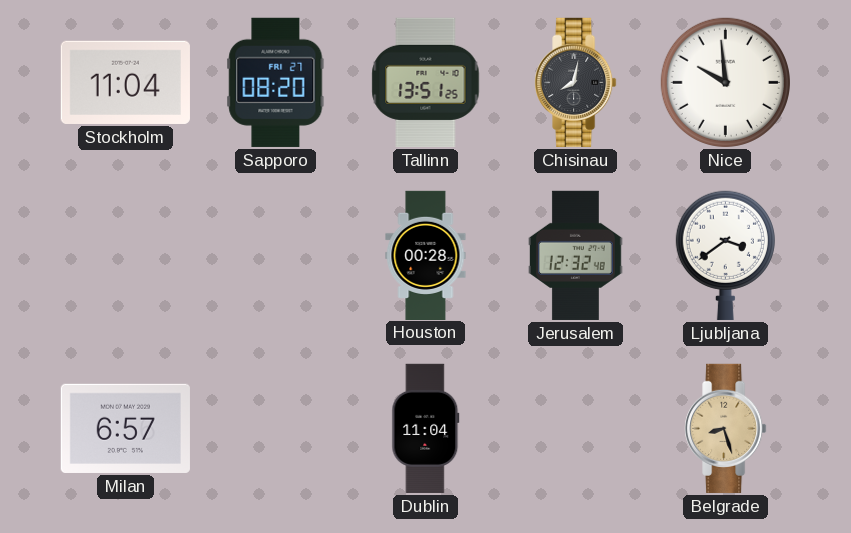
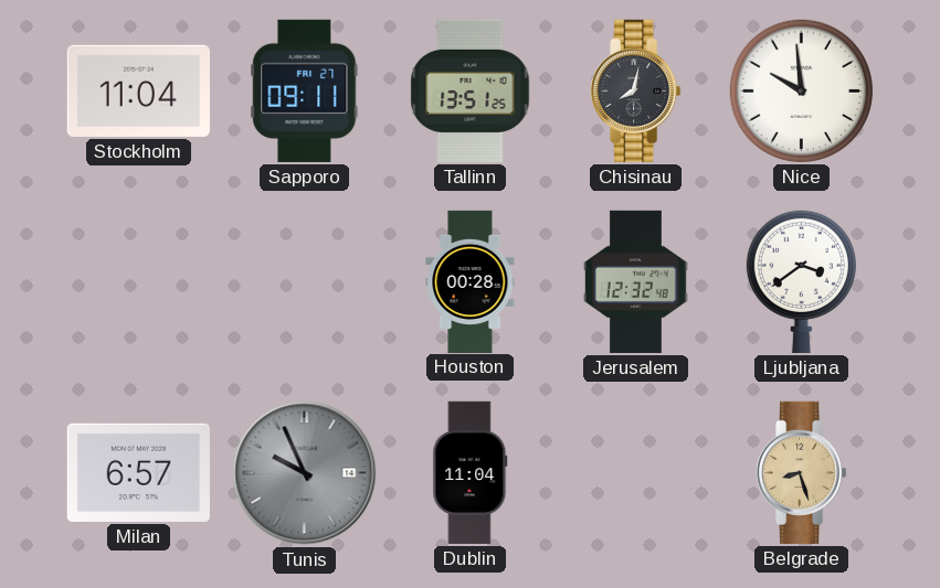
Sapporo: 08:20 -> 09:11 (305, 90)
Tunis: none -> 9:56 (305, 473)
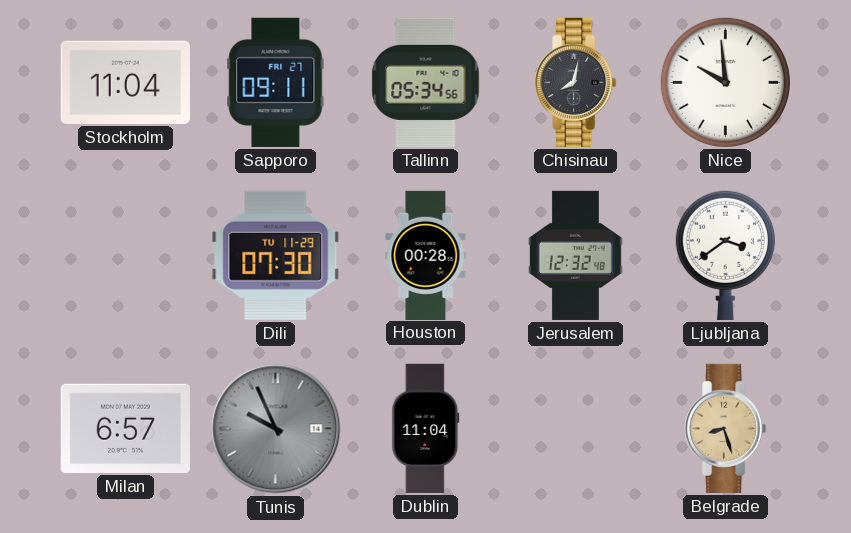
Tallinn: 13:51 -> 05:34 (426, 82)
Dili: none -> 07:30 (276, 255)
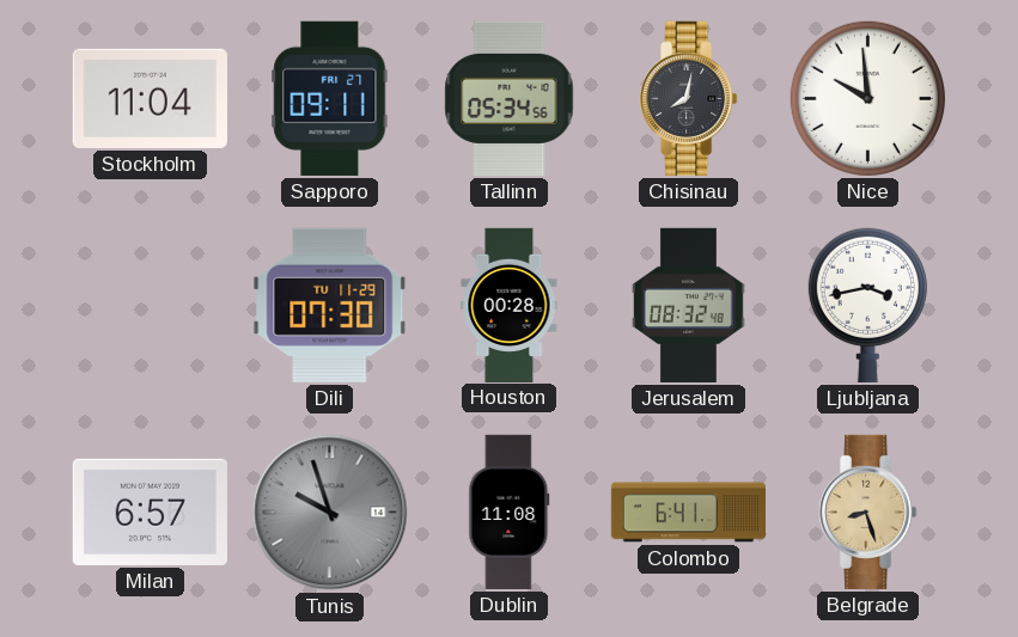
Jerusalem: 12:32 -> 08:32 (689, 305)
Ljubljana: 3:39 -> 3:43 (867, 305)
Tunis: 9:56 -> 9:57 (330, 513)
Dublin: 11:04 -> 11:08 (510, 512)
Colombo: none -> 6:41 (688, 513)
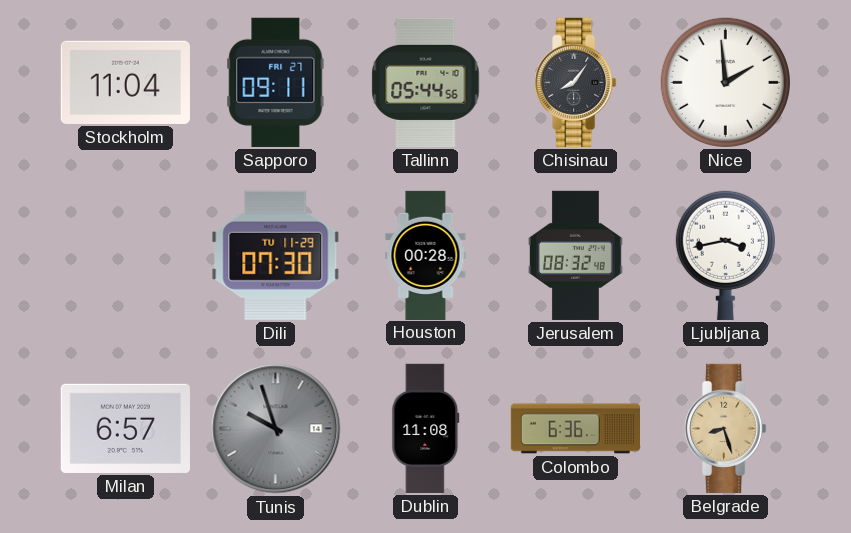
Tallinn: 05:34 -> 05:44 (426, 82)
Chisinau: 8:02 -> 8:06 (576, 82)
Nice: 9:59 -> 1:59 (725, 82)
Colombo: 6:41 -> 6:36 (575, 429)
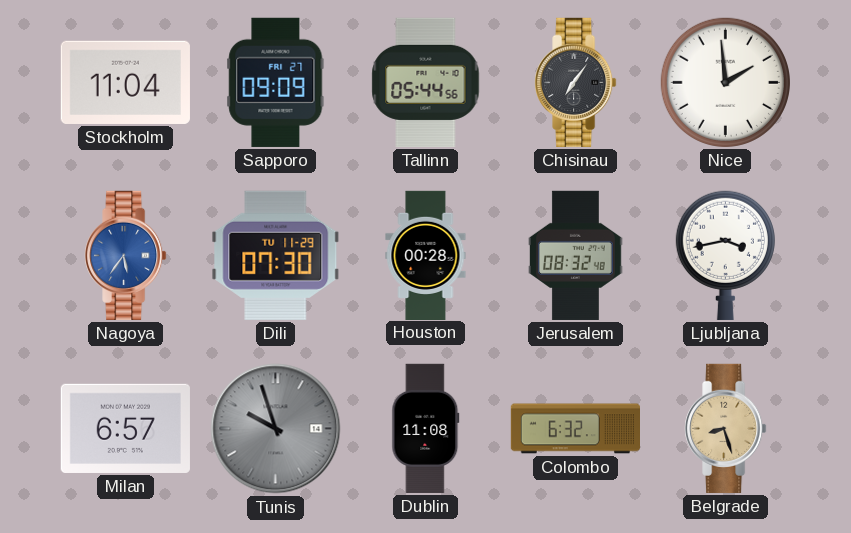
Sapporo: 09:11 -> 09:09 (276, 82)
Chisinau: 8:06 -> 7:06 (576, 82)
Nagoya: none -> 5:36 (126, 255)
Colombo: 6:36 -> 6:32 (575, 429)
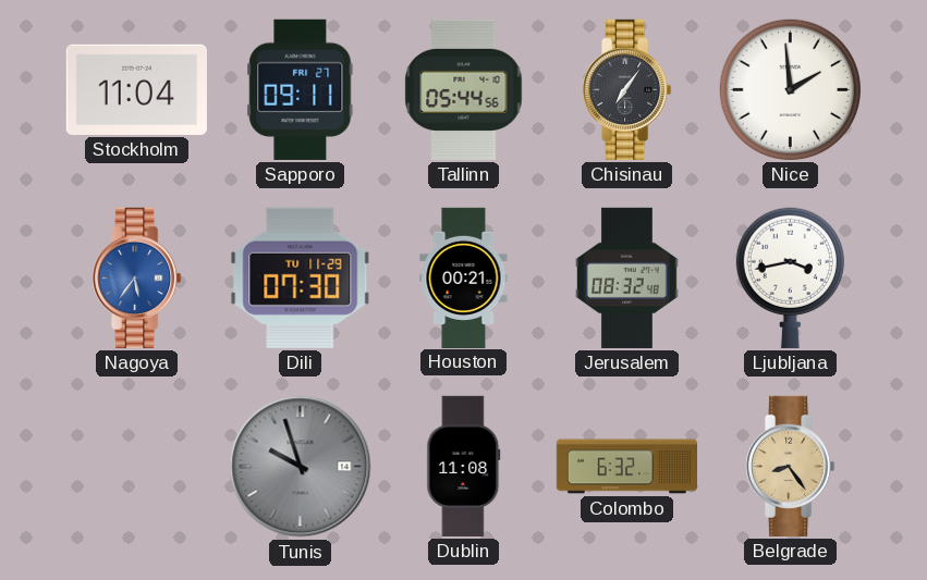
Sapporo: 09:09 -> 09:11 (301, 89)
Houston: 00:28 -> 00:21 (464, 277)
Milan: 6:57 -> none (125, 428)
Belgrade: 8:27 -> 8:24 (791, 466)
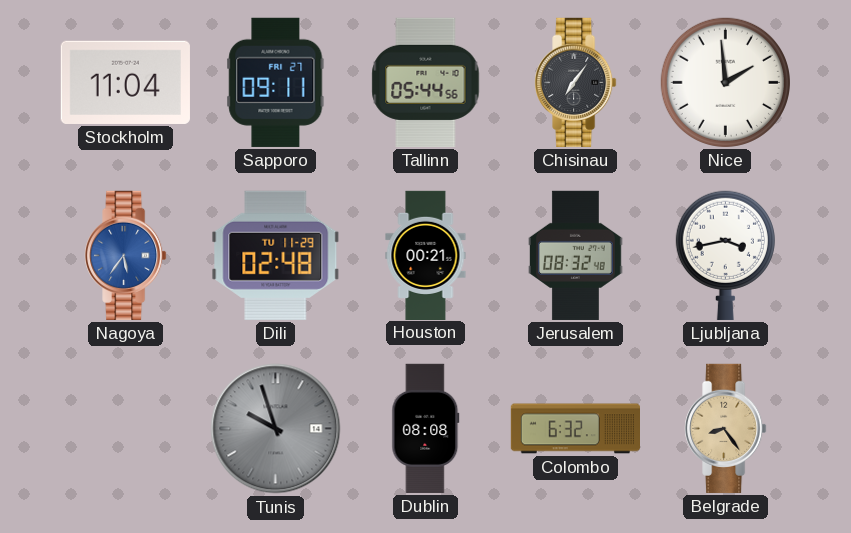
Dili: 07:30 -> 02:48 (276, 255)
Dublin: 11:08 -> 08:08 (426, 428)
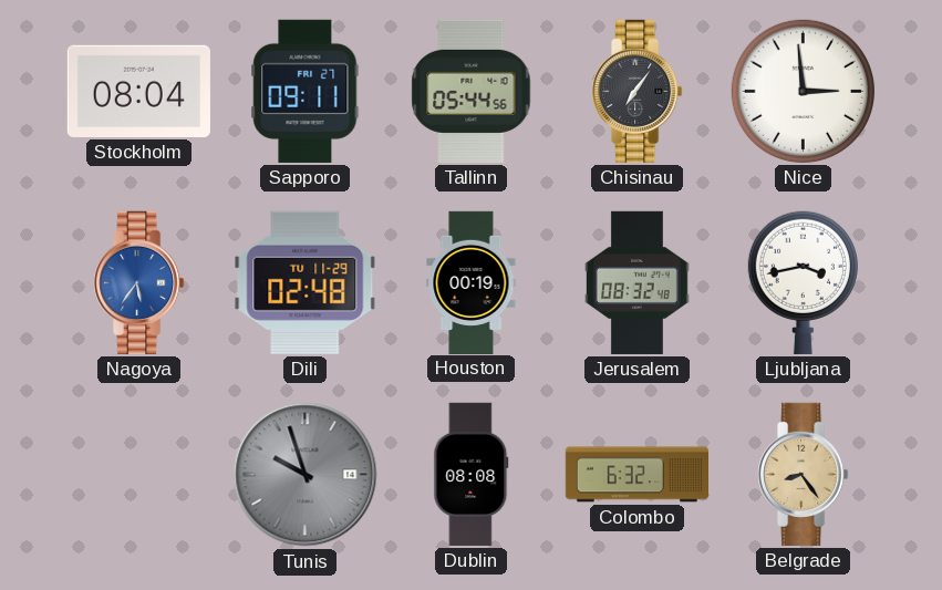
Stockholm: 11:04 -> 08:04 (138, 91)
Nice: 1:59 -> 2:59 (803, 91)
Houston: 00:21 -> 00:19 (472, 282)
